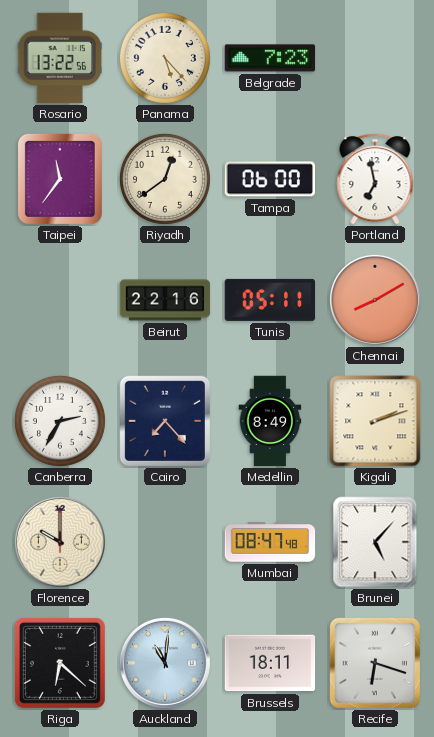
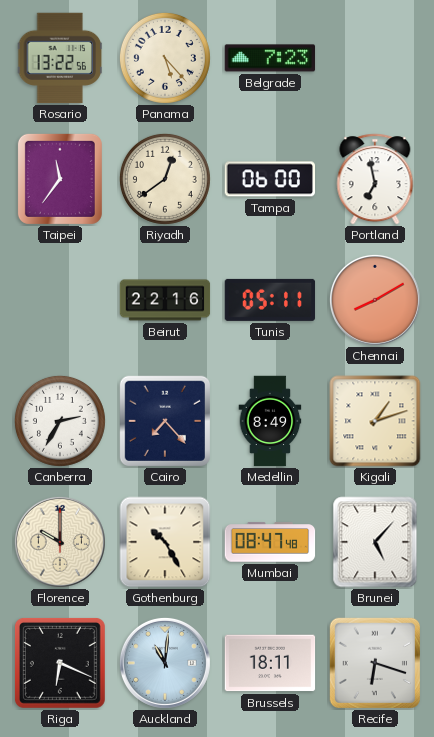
Kigali: 2:12 -> 1:12 (375, 421)
Gothenburg: none -> 10:25 (165, 542)
Riga: 6:22 -> 6:19 (60, 663)
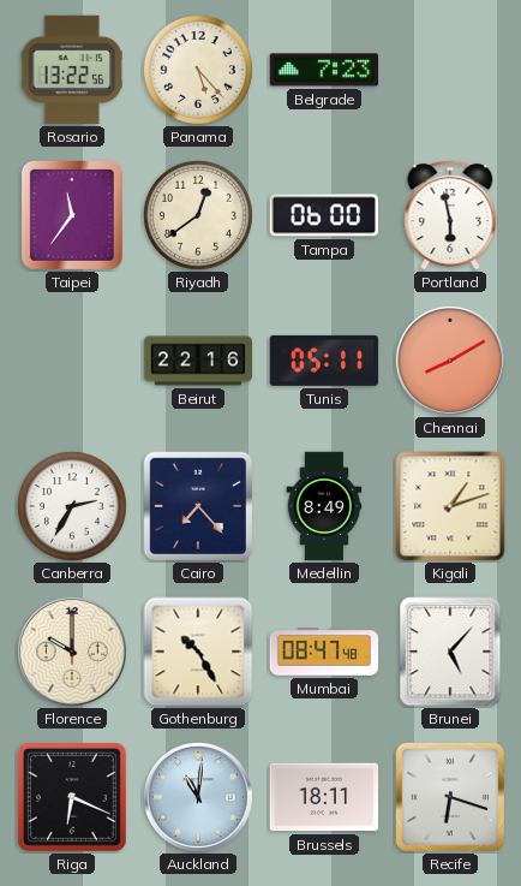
Portland: 6:58 -> 5:58 (450, 215)
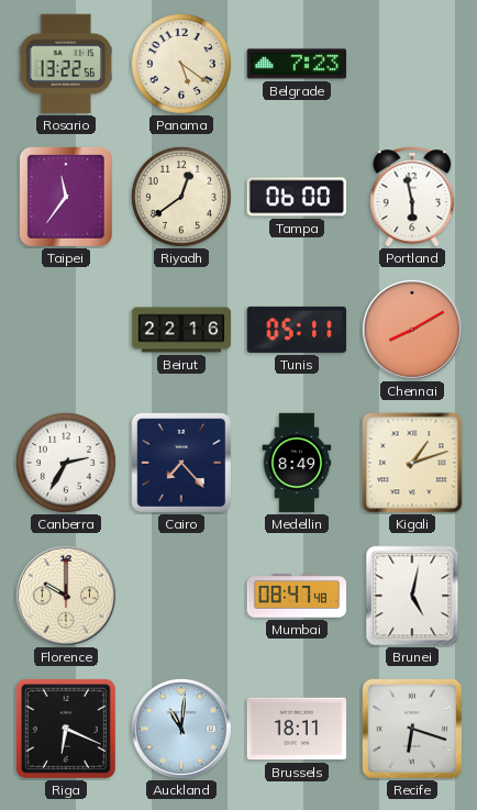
Panama: 5:23 -> 5:21 (181, 64)
Gothenburg: 10:25 -> none (198, 652)
Brunei: 5:07 -> 5:02 (412, 596)
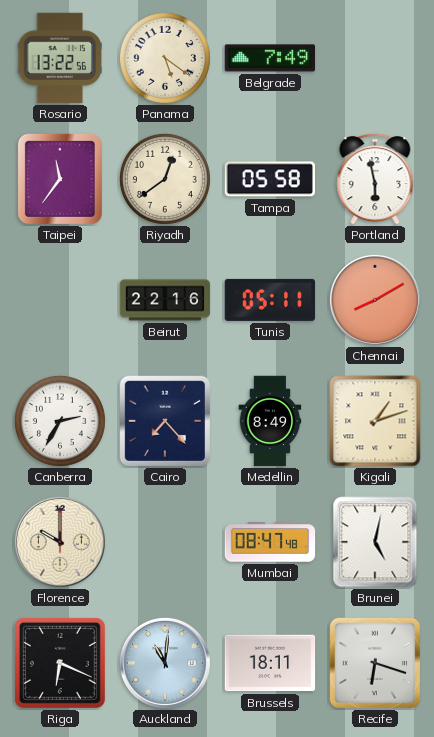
Belgrade: 7:23 -> 7:49 (270, 58)
Tampa: 06:00 -> 05:58 (270, 179)
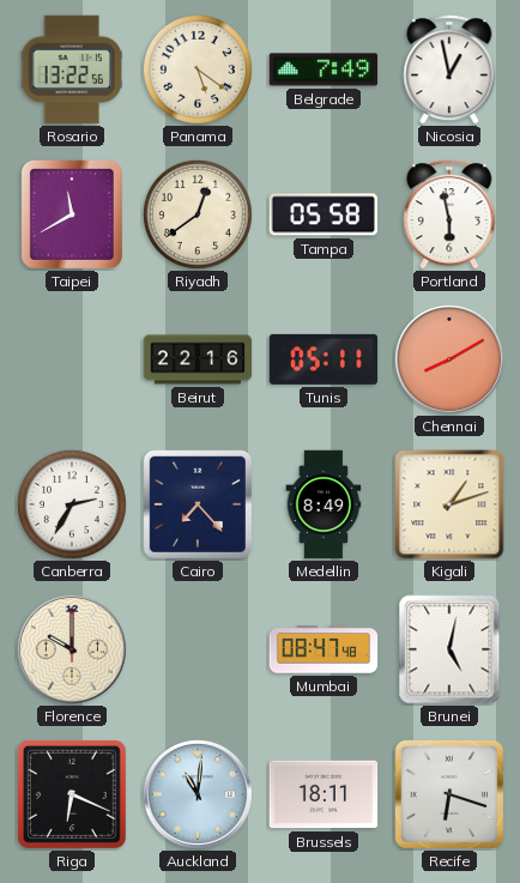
Nicosia: none -> 12:58 (449, 69)
Taipei: 11:36 -> 11:40 (72, 214)
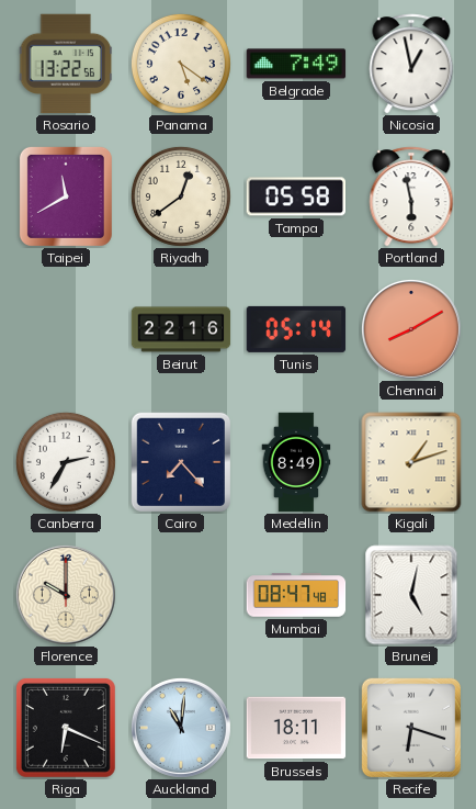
Tunis: 05:11 -> 05:14 (296, 329)
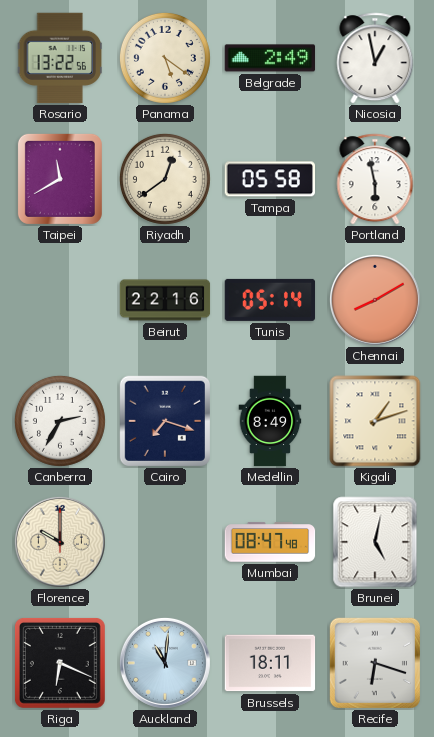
Belgrade: 7:49 -> 2:49 (270, 58)
Cairo: 7:23 -> 7:18 (164, 420)
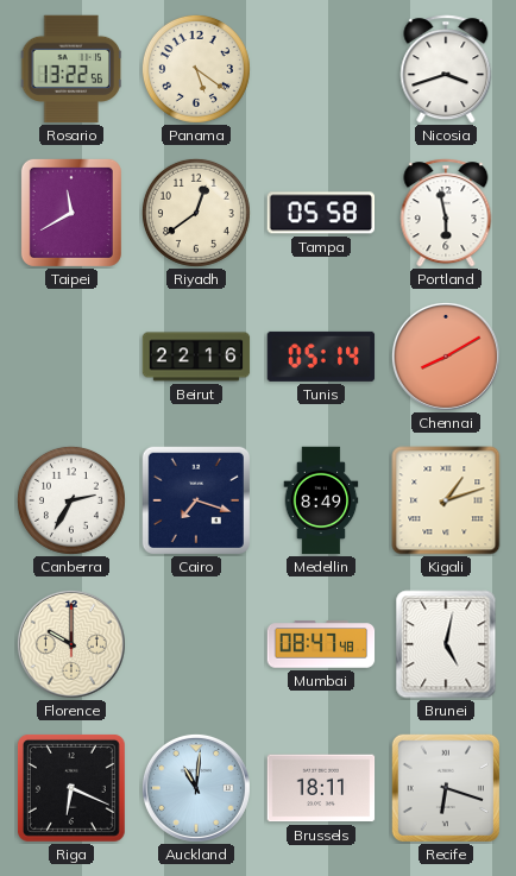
Belgrade: 2:49 -> none (270, 58)
Nicosia: 12:58 -> 3:42 (446, 69)
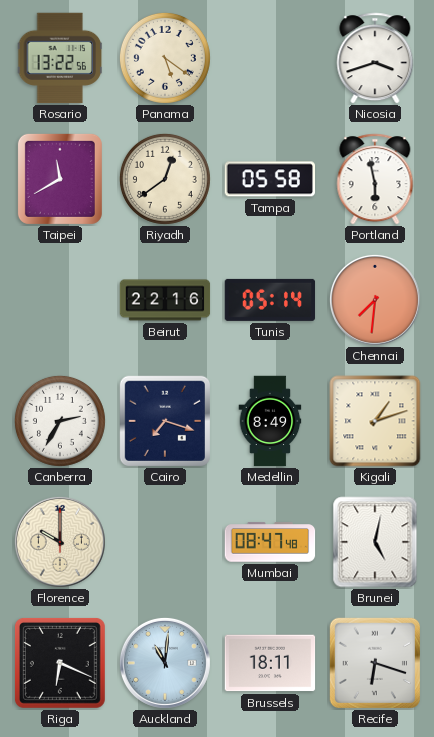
Chennai: 8:10 -> 7:31 (375, 300)
